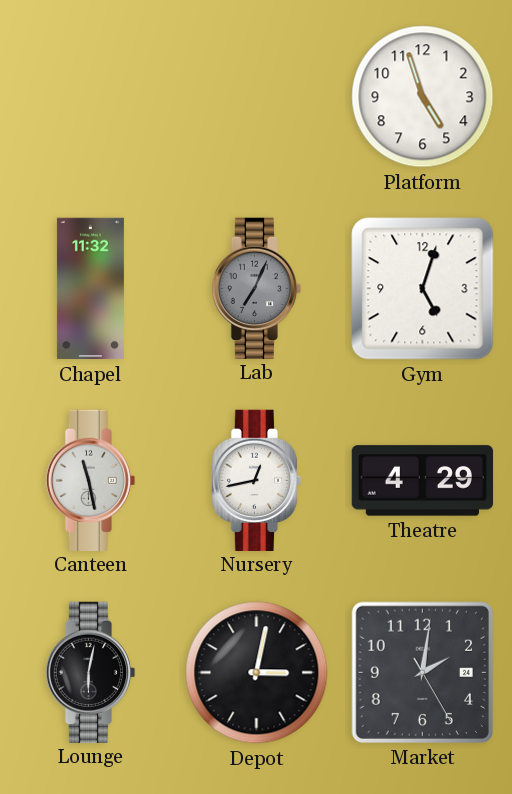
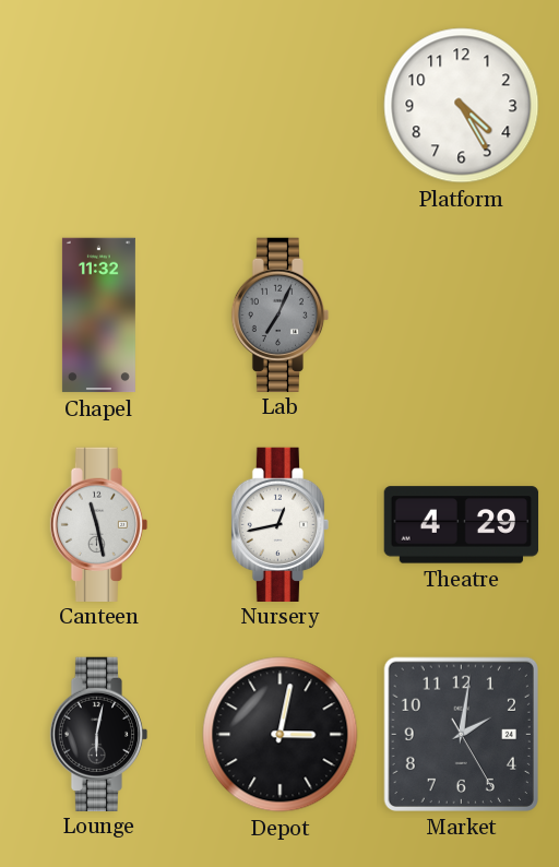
Platform: 4:57 -> 4:25 (462, 106)
Gym: 5:03 -> none (423, 289)
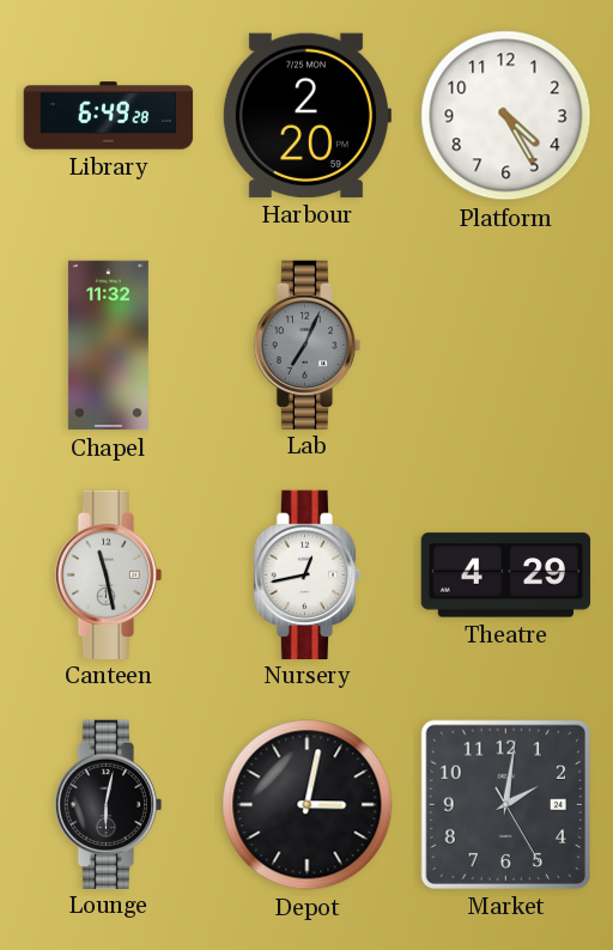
Library: none -> 6:49 (109, 116)
Harbour: none -> 2:20 (306, 115)
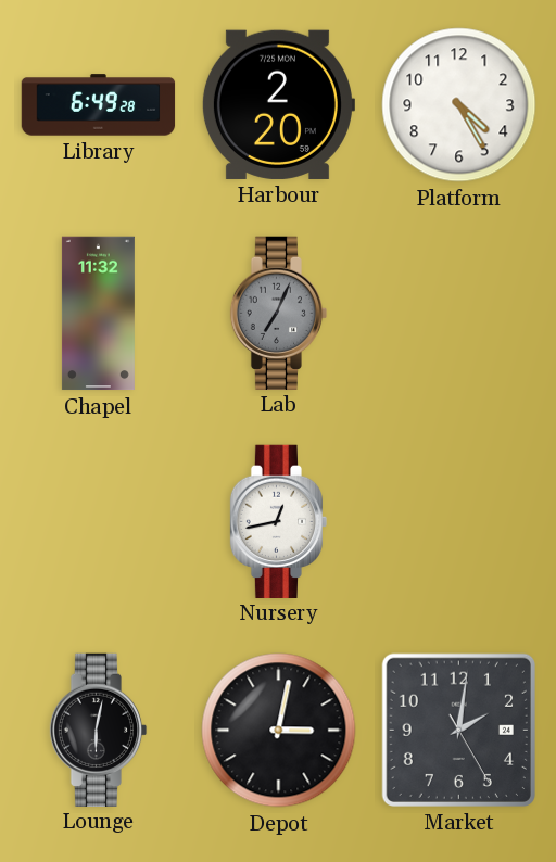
Canteen: 11:28 -> none (109, 574)
Theatre: 4:29 -> none (506, 576)
